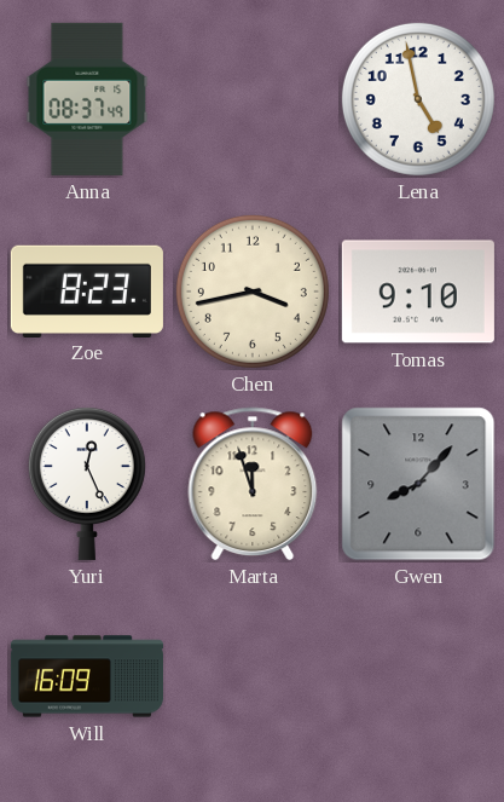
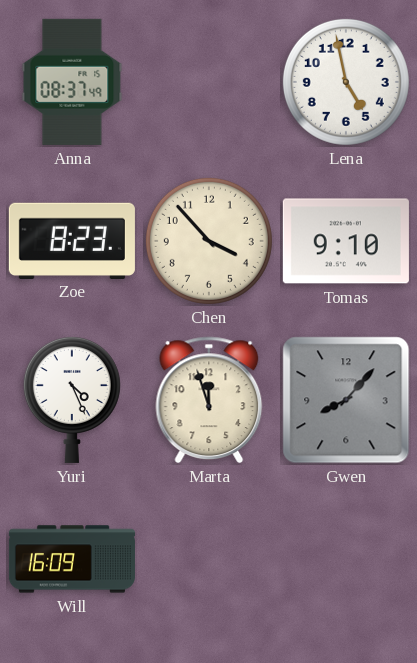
Chen: 3:43 -> 3:53 (209, 241)
Yuri: 12:26 -> 4:26 (72, 399)
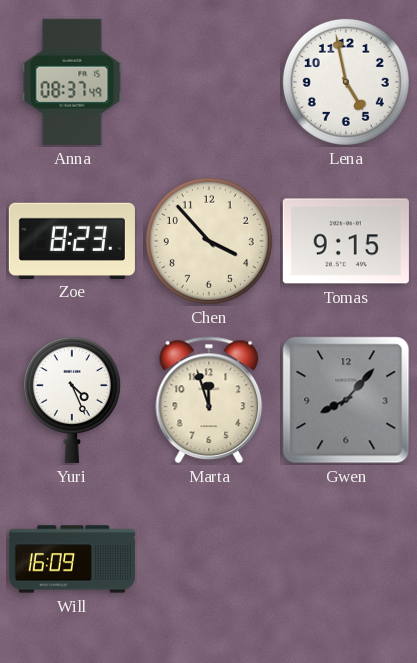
Tomas: 9:10 -> 9:15 (346, 241)
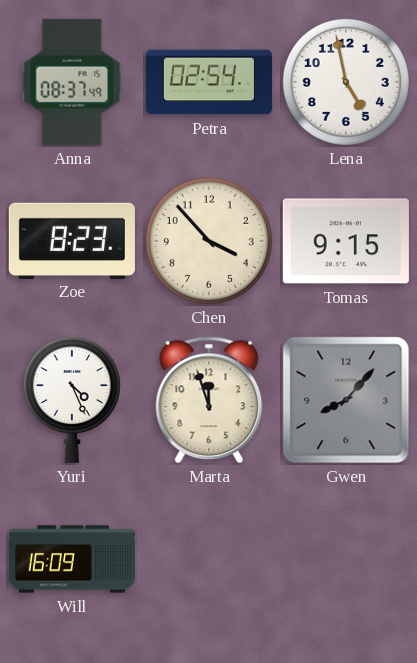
Petra: none -> 02:54 (209, 82)
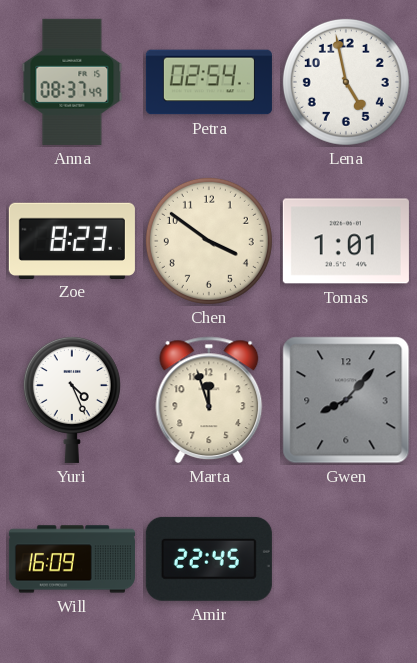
Chen: 3:53 -> 3:51 (209, 241)
Tomas: 9:15 -> 1:01 (346, 241)
Amir: none -> 22:45 (209, 559)
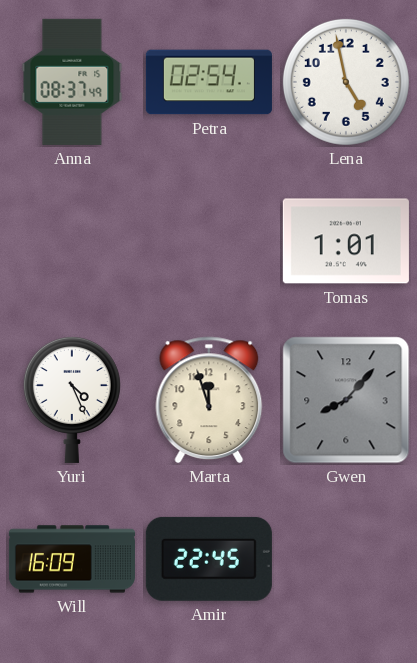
Zoe: 8:23 -> none (72, 240)
Chen: 3:51 -> none (209, 241)
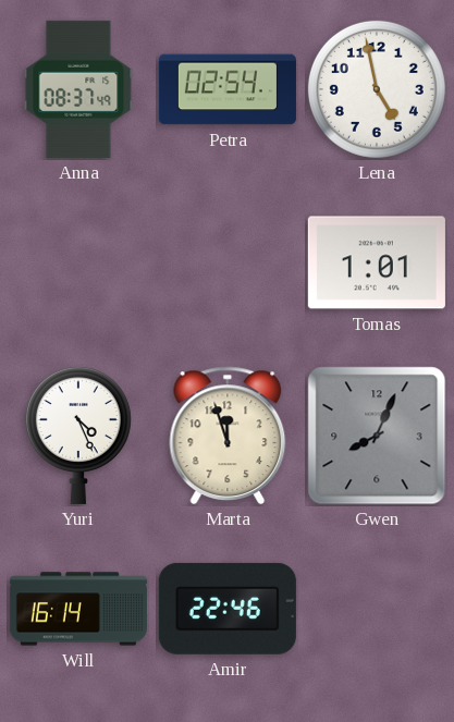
Gwen: 8:07 -> 8:04 (377, 436)
Will: 16:09 -> 16:14 (78, 609)
Amir: 22:45 -> 22:46 (228, 609)
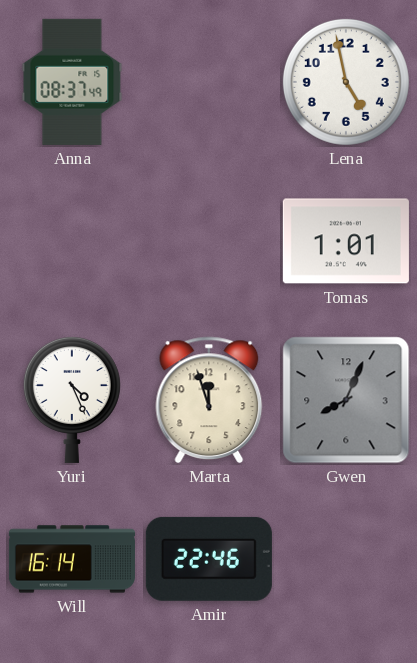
Petra: 02:54 -> none (228, 89)
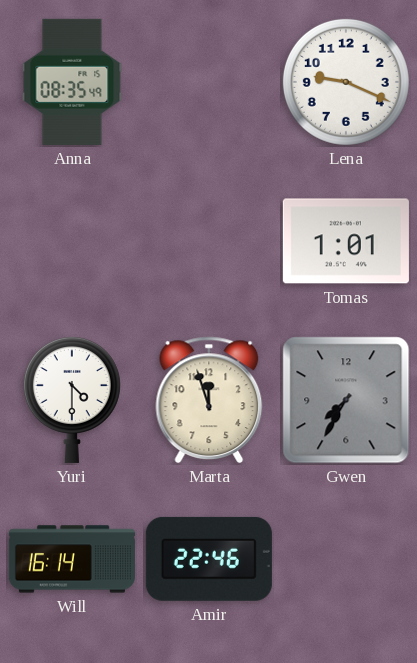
Anna: 08:37 -> 08:35 (72, 82)
Lena: 4:58 -> 9:19 (346, 82)
Yuri: 4:26 -> 4:30 (72, 399)
Gwen: 8:04 -> 7:35 (346, 400)
